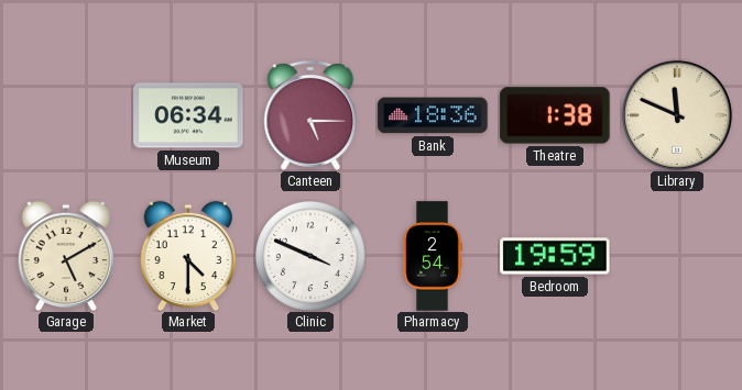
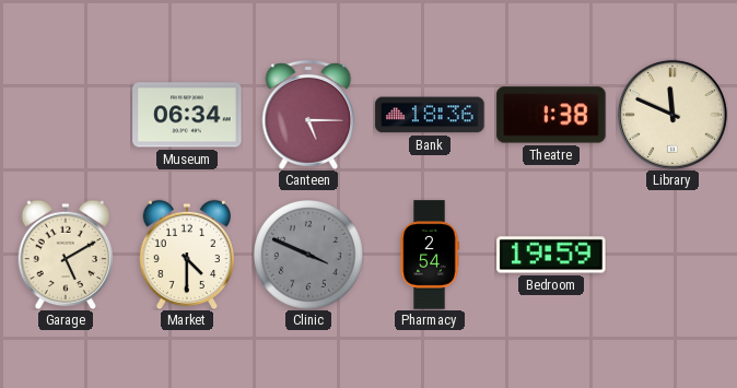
Clinic dial: white -> grey (309, 256)
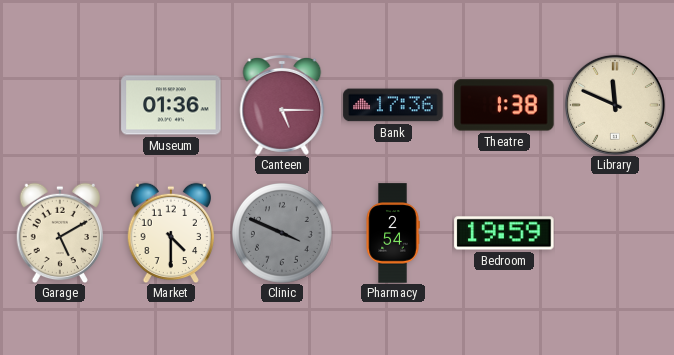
Museum: 06:34 -> 01:36 (171, 105)
Bank: 18:36 -> 17:36 (393, 105)
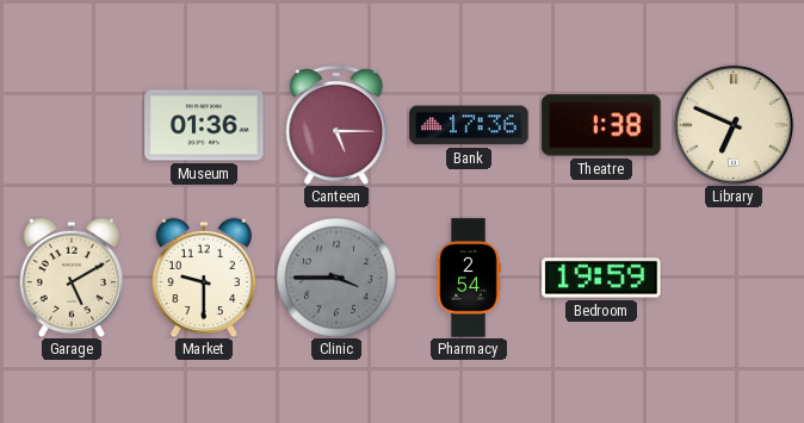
Library: 11:49 -> 6:49 (734, 125)
Market: 4:30 -> 9:30 (203, 278)
Clinic: 3:49 -> 3:45 (338, 279)
